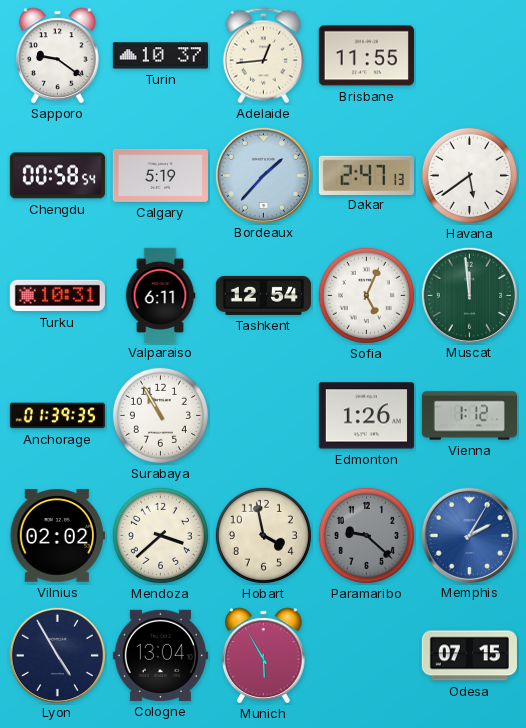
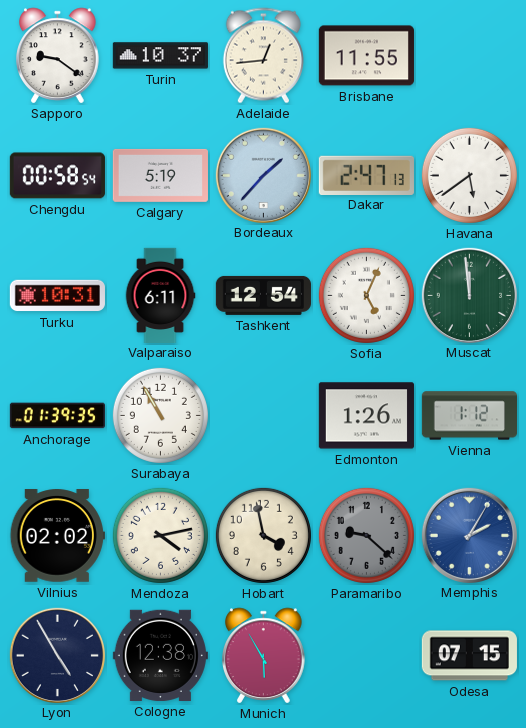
Mendoza: 3:38 -> 4:13 (160, 535)
Cologne: 13:04 -> 12:38 (160, 655)
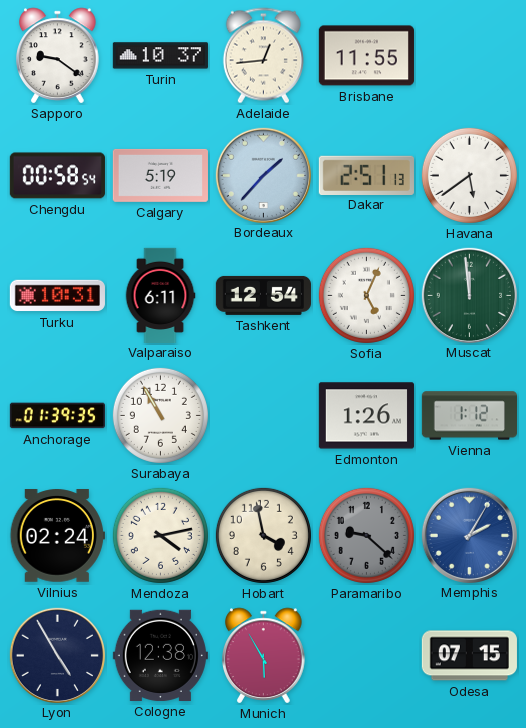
Dakar: 2:47 -> 2:51 (366, 175)
Vilnius: 02:02 -> 02:24 (57, 536)
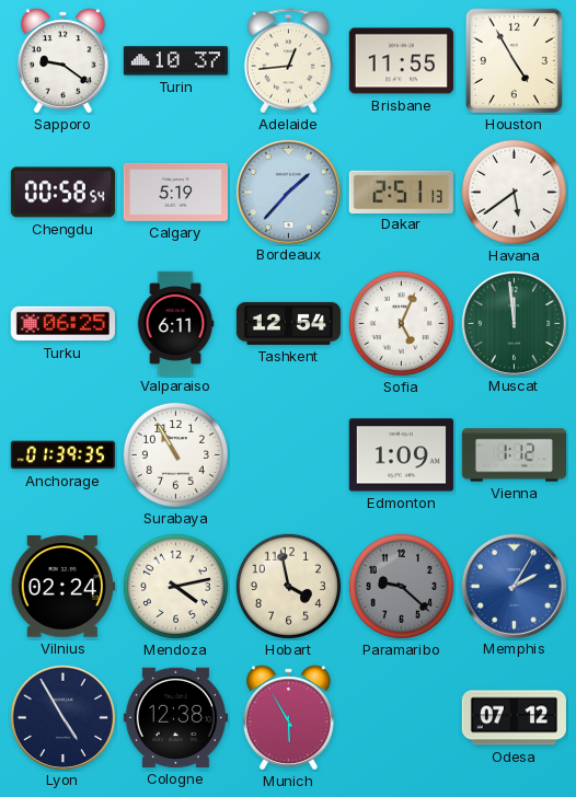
Houston: none -> 4:55 (514, 60)
Turku: 10:31 -> 06:25 (62, 324)
Edmonton: 1:26 -> 1:09 (401, 455)
Odesa: 07:15 -> 07:12 (514, 718)
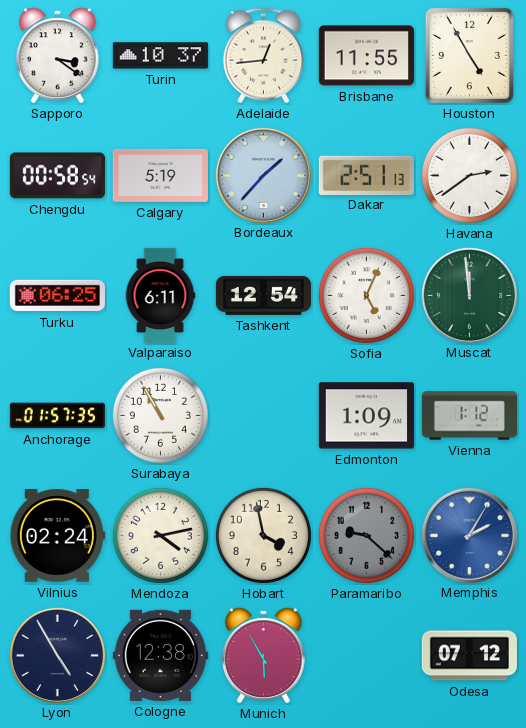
Sapporo: 9:21 -> 3:21 (58, 56)
Havana: 5:39 -> 2:39 (469, 175)
Anchorage: 01:39 -> 01:57 (57, 416)
